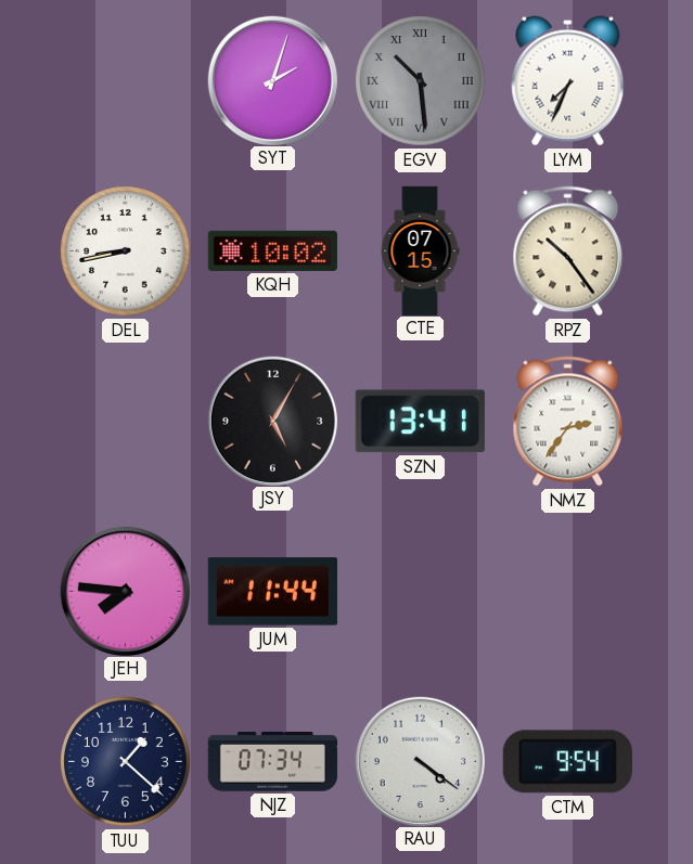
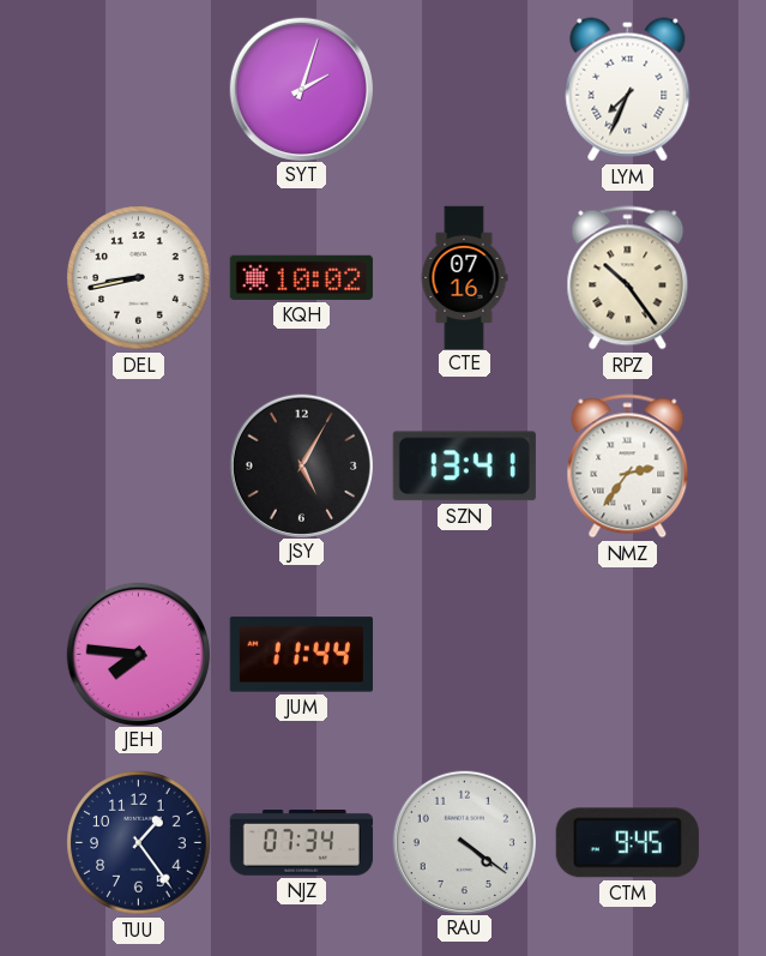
EGV: 10:29 -> none (421, 81)
CTE: 07:15 -> 07:16 (464, 277)
TUU: 1:22 -> 1:24 (139, 843)
CTM: 9:54 -> 9:45 (627, 843)
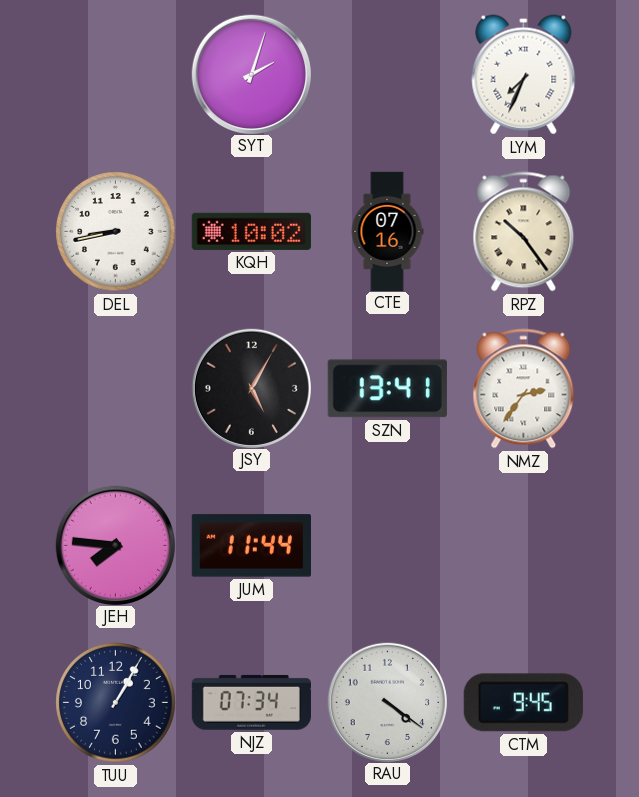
TUU: 1:24 -> 1:05 (116, 703)
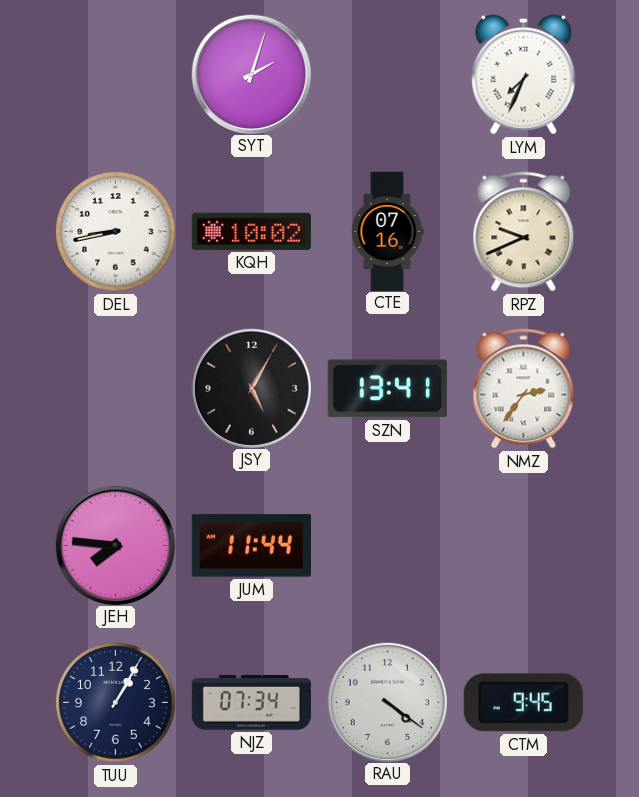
RPZ: 10:24 -> 9:41 (524, 232)
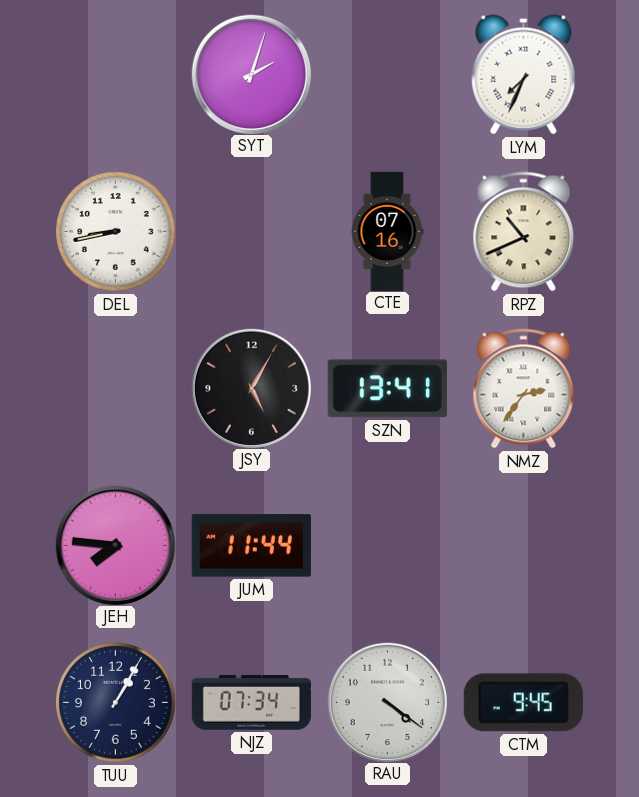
KQH: 10:02 -> none (251, 231)
RPZ: 9:41 -> 10:41 (524, 232)
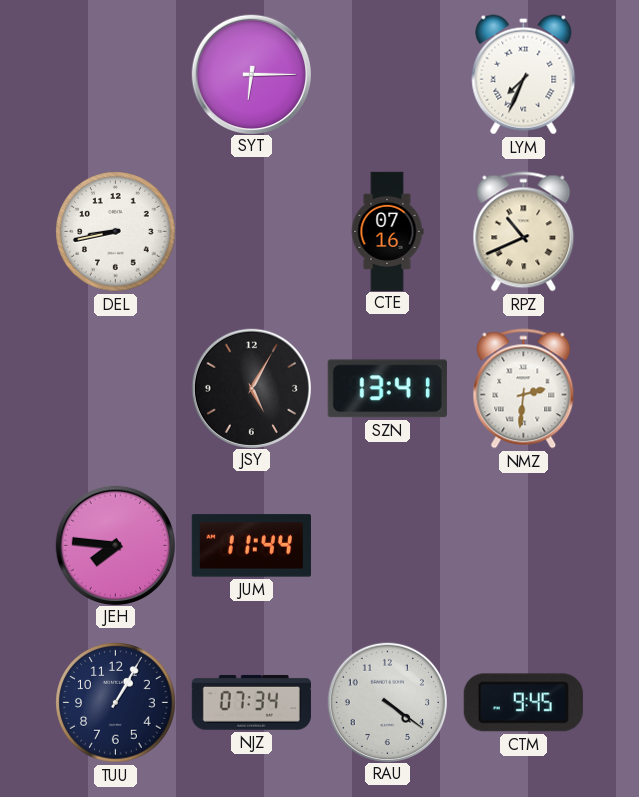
SYT: 2:03 -> 6:15 (251, 74)
NMZ: 2:36 -> 2:31 (524, 389)
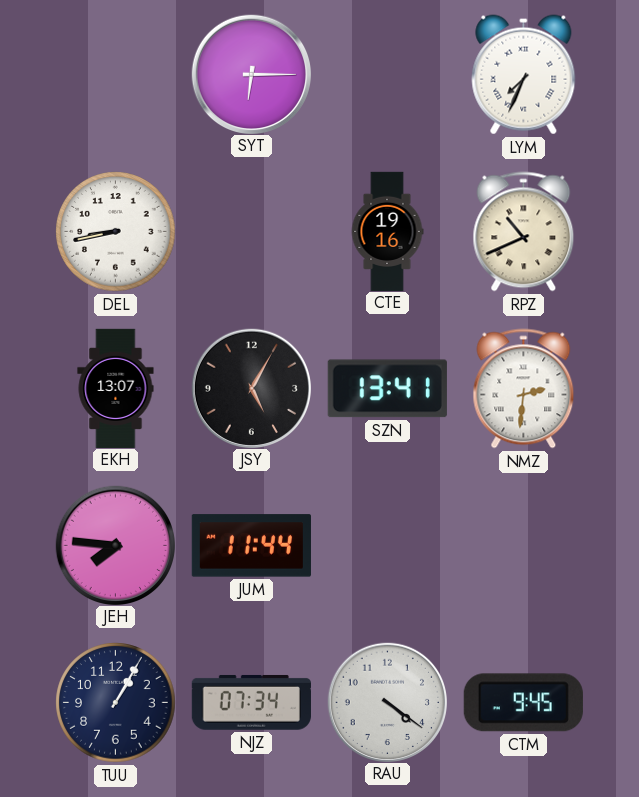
CTE: 07:16 -> 19:16 (387, 231)
EKH: none -> 13:07 (116, 388)
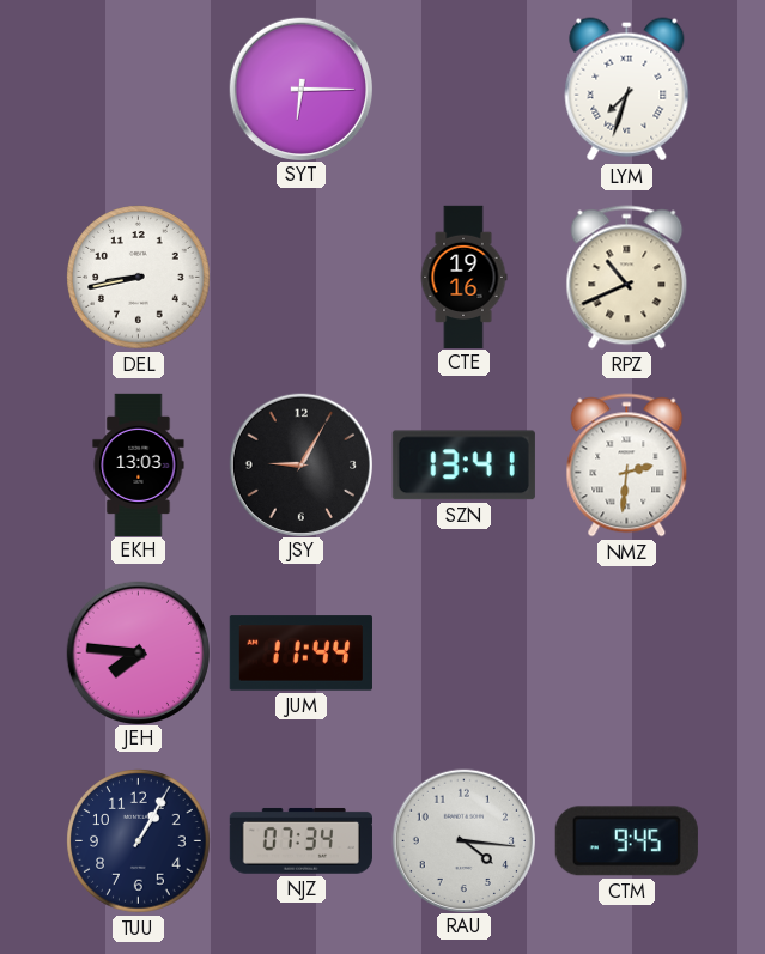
LYM: 7:34 -> 7:33 (627, 90)
EKH: 13:07 -> 13:03 (139, 464)
JSY: 5:05 -> 9:05 (300, 464)
RAU: 4:21 -> 4:16 (463, 840)
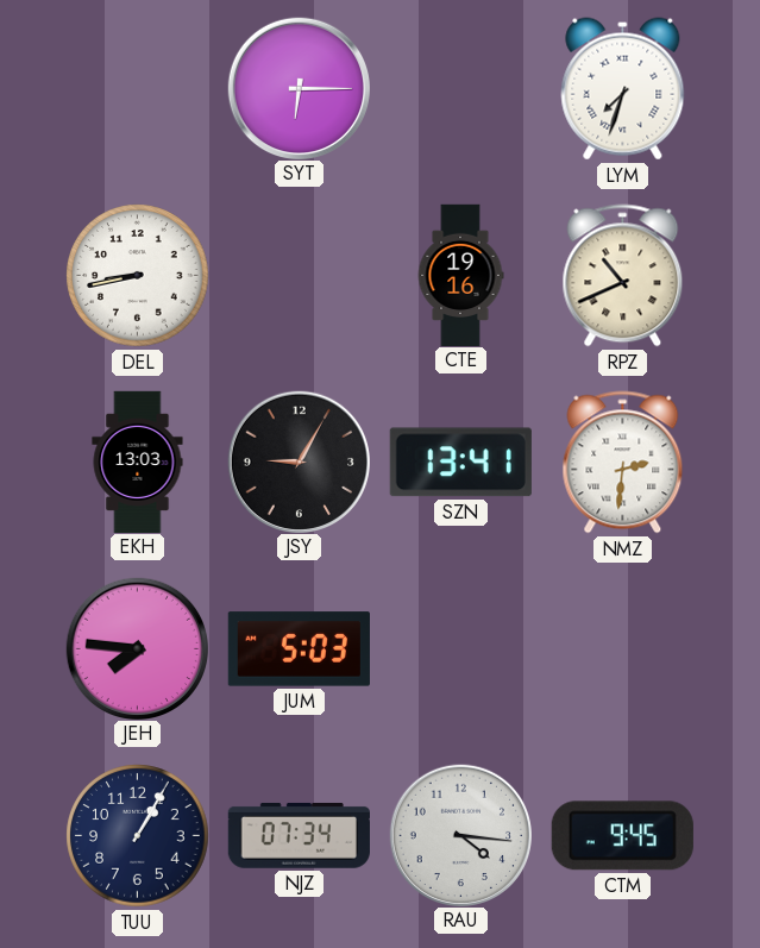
JUM: 11:44 -> 5:03 (299, 649)
